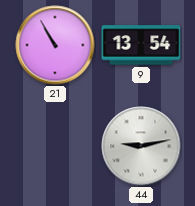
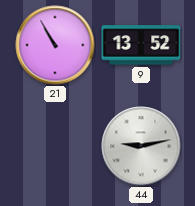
9: 13:54 -> 13:52 (141, 45)
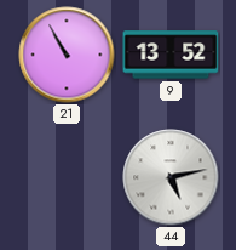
44: 9:13 -> 5:13 (171, 177)
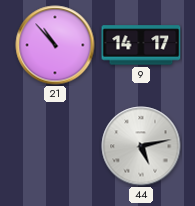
21: 10:55 -> 10:53 (55, 45)
9: 13:52 -> 14:17 (141, 45)
